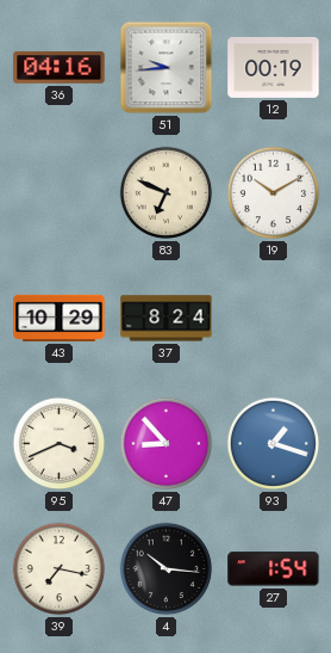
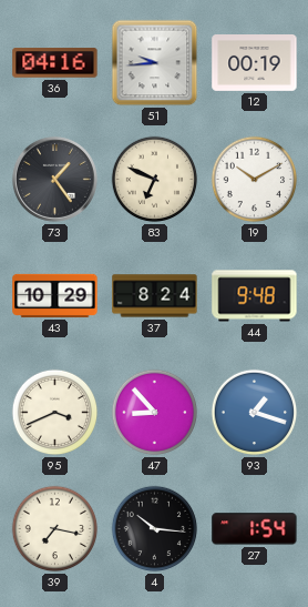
73: none -> 1:24 (54, 179)
44: none -> 9:48 (255, 296)
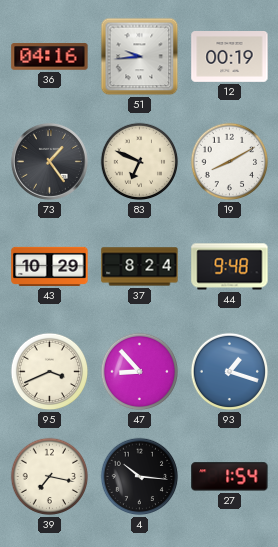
19: 10:10 -> 8:10 (230, 162)
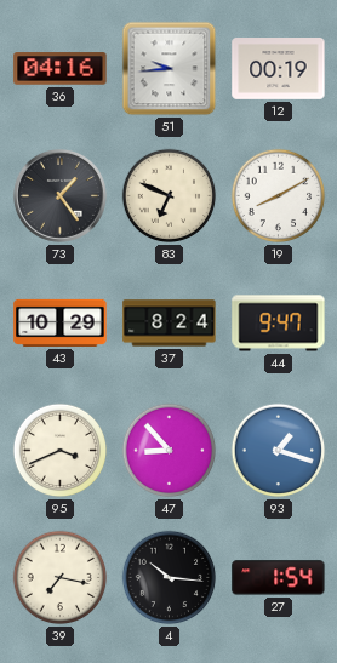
44: 9:48 -> 9:47 (279, 324)
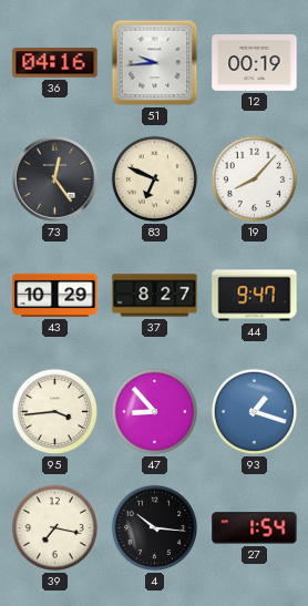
73: 1:24 -> 12:24 (54, 178)
19: 8:10 -> 8:07 (255, 179)
37: 8:24 -> 8:27 (155, 296)
95: 3:41 -> 3:44 (55, 412)
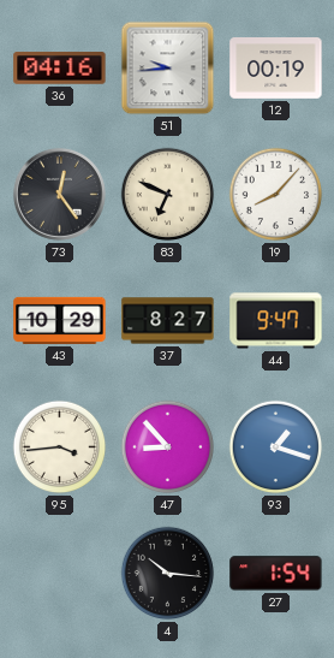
39: 7:17 -> none (55, 528)
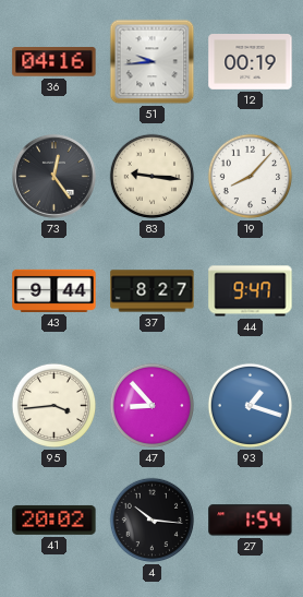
83: 6:49 -> 9:16 (153, 177)
43: 10:29 -> 9:44 (54, 290)
41: none -> 20:02 (54, 520)
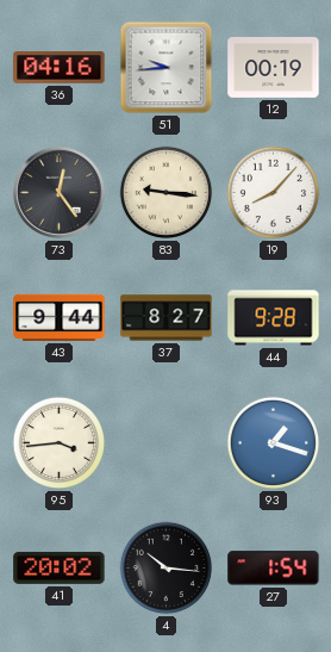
44: 9:47 -> 9:28 (274, 318)
47: 8:53 -> none (153, 406)
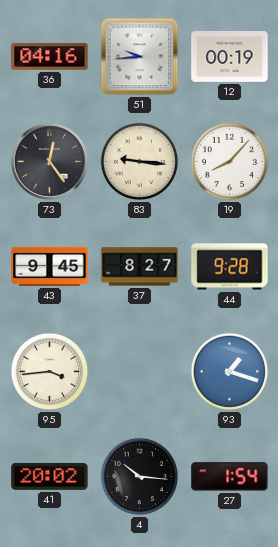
43: 9:44 -> 9:45 (50, 266)
